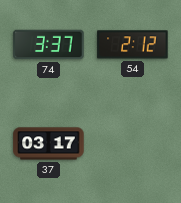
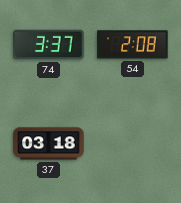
54: 2:12 -> 2:08 (133, 45)
37: 03:17 -> 03:18 (49, 144)
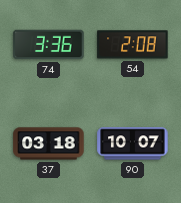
74: 3:37 -> 3:36 (49, 45)
90: none -> 10:07 (133, 144)
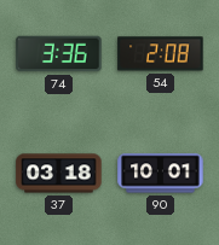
90: 10:07 -> 10:01 (161, 174)
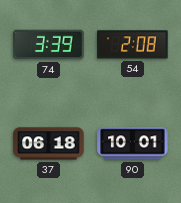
74: 3:36 -> 3:39 (49, 45)
37: 03:18 -> 06:18 (49, 144)
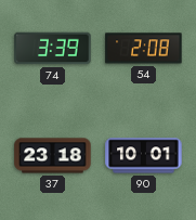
37: 06:18 -> 23:18 (53, 156)
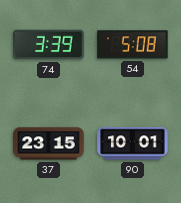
54: 2:08 -> 5:08 (133, 45)
37: 23:18 -> 23:15 (49, 144)
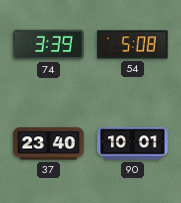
37: 23:15 -> 23:40 (49, 144)
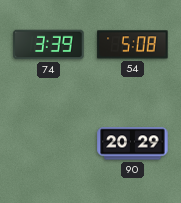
37: 23:40 -> none (49, 144)
90: 10:01 -> 20:29 (133, 144)
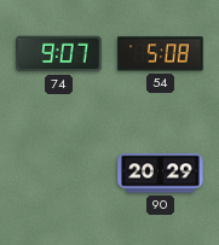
74: 3:39 -> 9:07 (59, 54)
